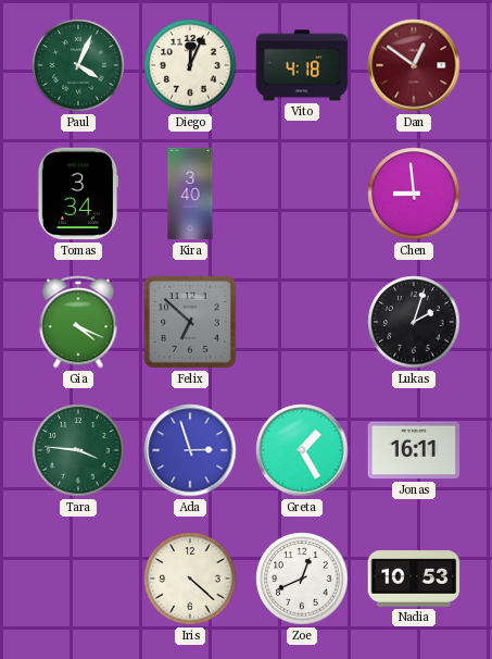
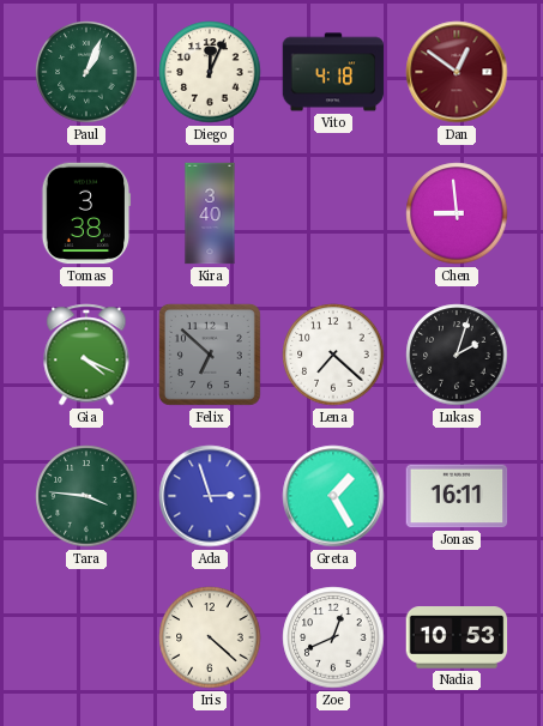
Paul: 4:04 -> 1:04 (86, 72)
Tomas: 3:34 -> 3:38 (86, 213)
Lena: none -> 7:22 (333, 355)
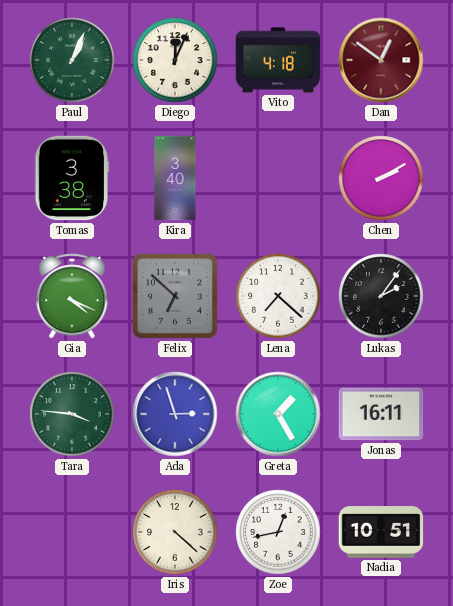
Chen: 8:59 -> 2:10 (381, 178)
Lukas: 2:03 -> 2:06 (381, 296)
Zoe: 12:41 -> 12:43 (278, 532)
Nadia: 10:53 -> 10:51 (381, 532)
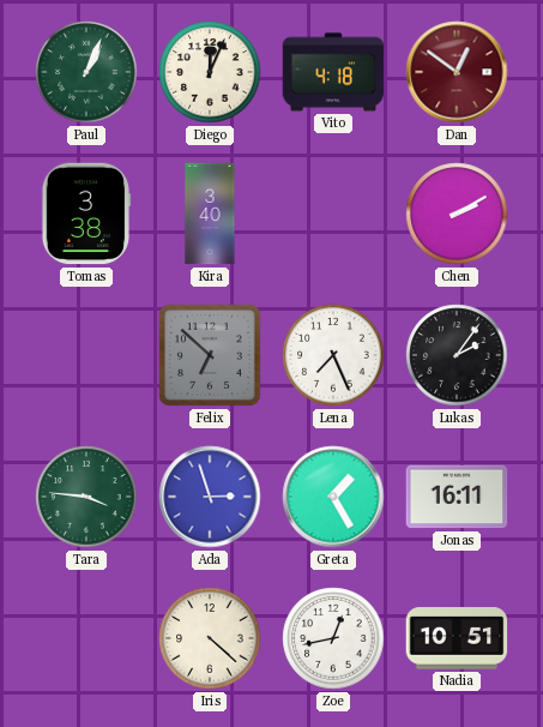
Gia: 4:19 -> none (72, 296)
Lena: 7:22 -> 7:26 (333, 355)
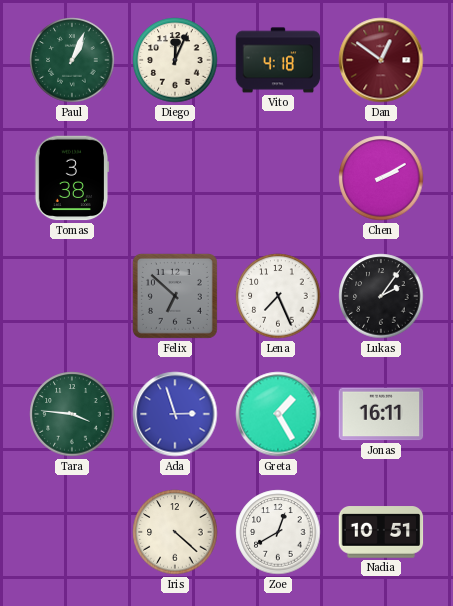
Kira: 3:40 -> none (210, 214)
Zoe: 12:43 -> 12:40 (278, 532)
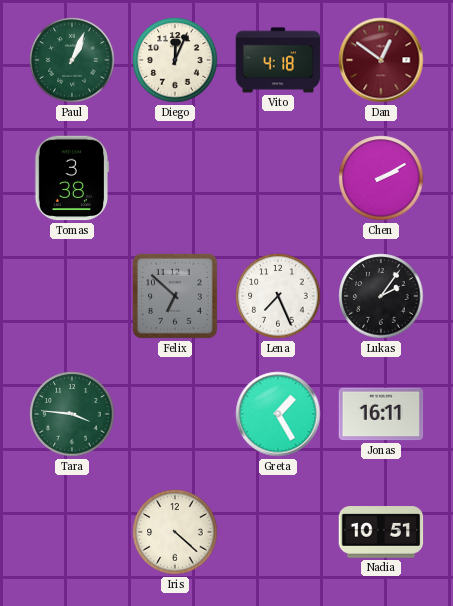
Ada: 2:57 -> none (175, 414)
Zoe: 12:40 -> none (278, 532)
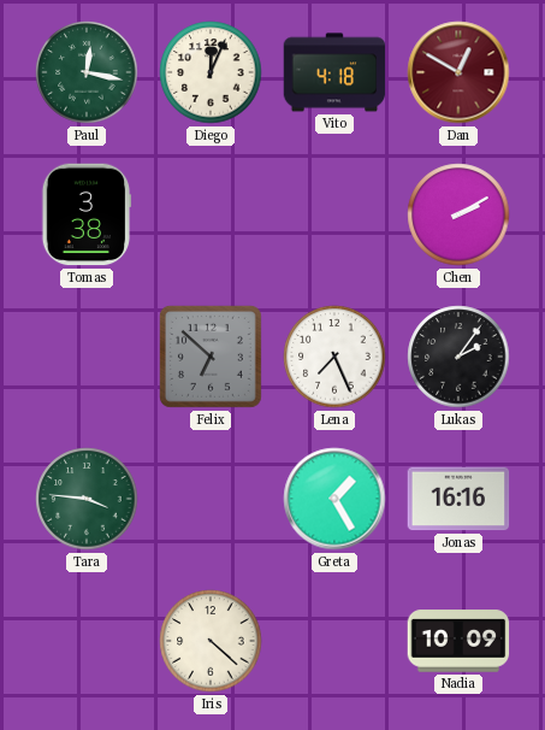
Paul: 1:04 -> 12:17 (87, 72)
Dan: 12:51 -> 12:50 (458, 72)
Jonas: 16:11 -> 16:16 (458, 499)
Nadia: 10:51 -> 10:09 (458, 641)
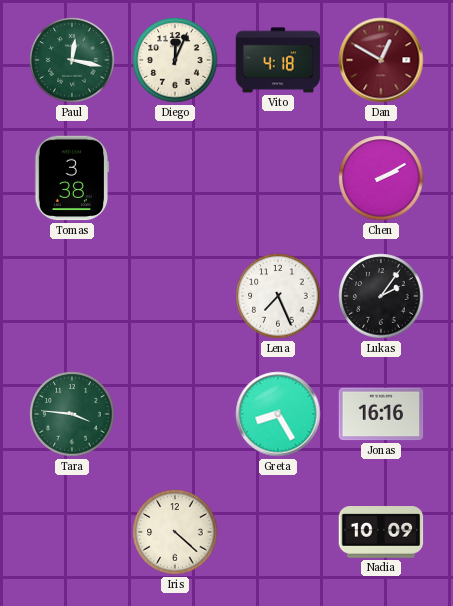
Felix: 6:52 -> none (211, 357)
Greta: 1:25 -> 8:25 (278, 414)
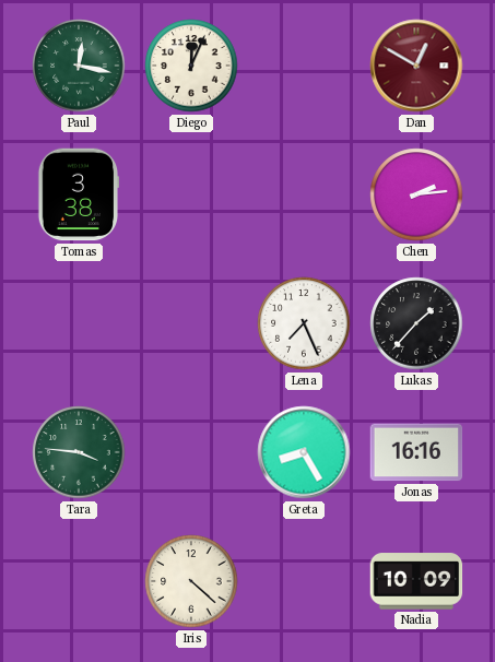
Vito: 4:18 -> none (278, 60)
Chen: 2:10 -> 2:14 (416, 194)
Lukas: 2:06 -> 1:37 (416, 323)
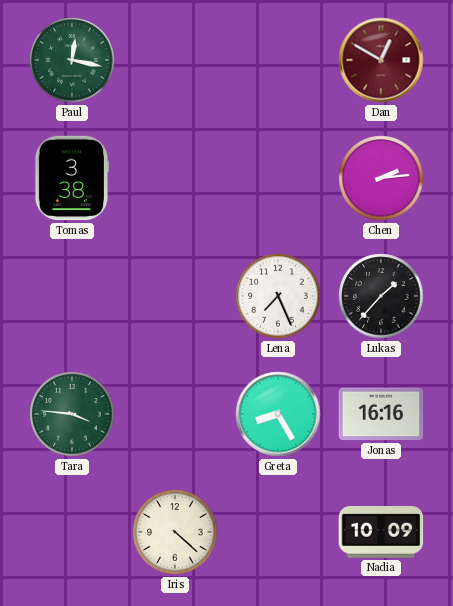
Diego: 12:04 -> none (191, 66)
